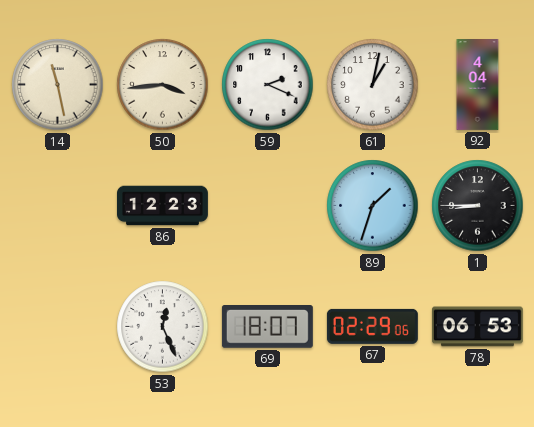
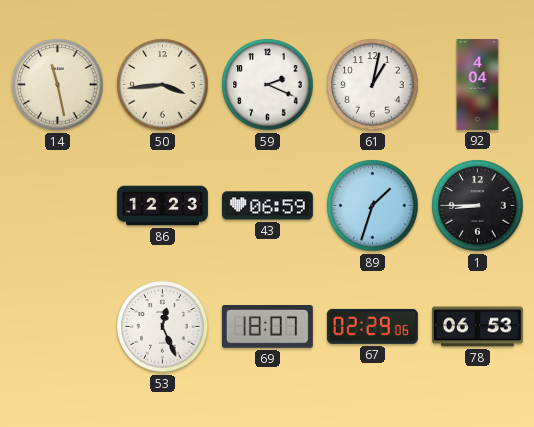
43: none -> 06:59 (268, 206)
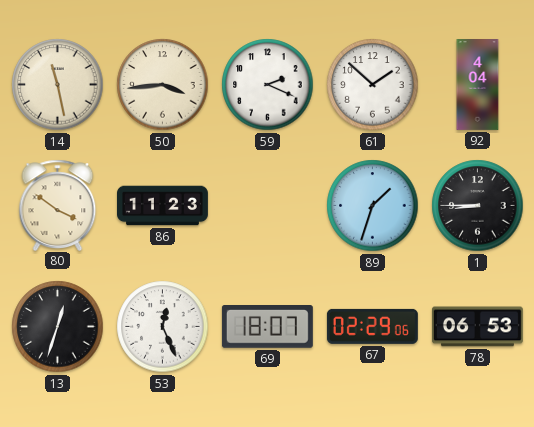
61: 1:02 -> 1:52 (373, 85)
80: none -> 3:51 (58, 205)
86: 12:23 -> 11:23 (163, 206)
43: 06:59 -> none (268, 206)
13: none -> 12:33 (58, 327)
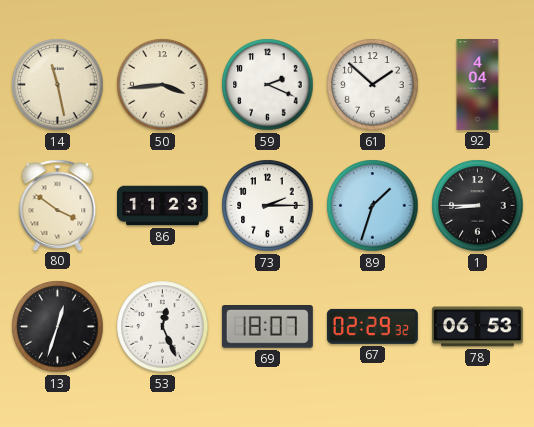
73: none -> 2:15 (268, 206)
67: 02:29:06 -> 02:29:32 (372, 326)
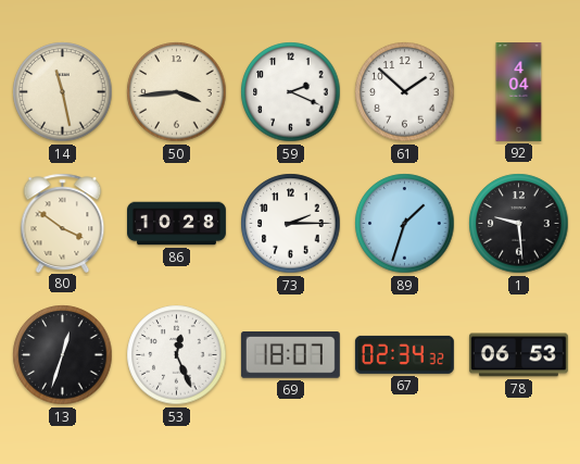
86: 11:23 -> 10:28 (177, 224)
1: 8:45 -> 9:29 (519, 224)
67: 02:29 -> 02:34 (404, 354)
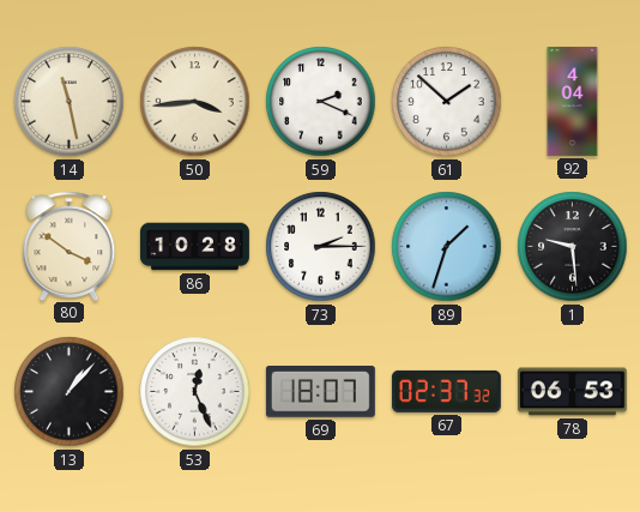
13: 12:33 -> 1:07 (70, 392)
67: 02:34 -> 02:37 (446, 391)
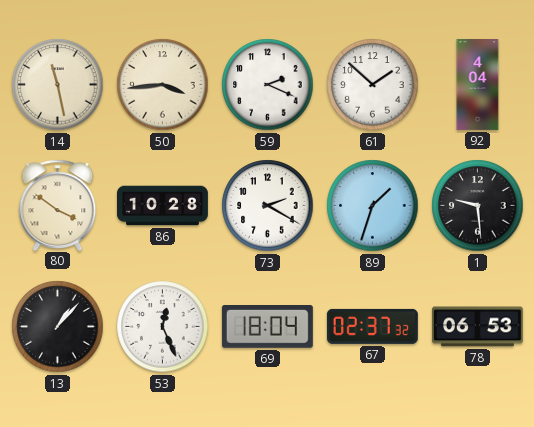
73: 2:15 -> 2:20 (268, 206)
69: 18:07 -> 18:04 (267, 327)
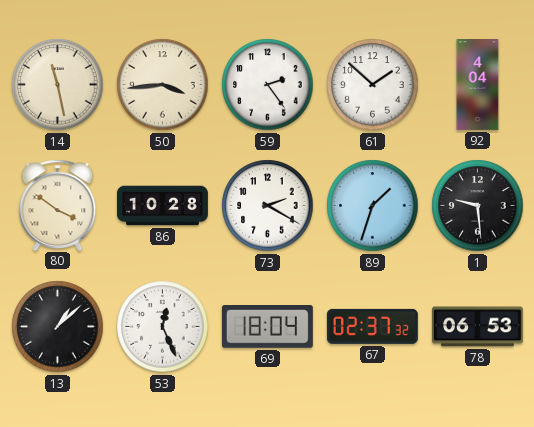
59: 2:19 -> 2:24 (268, 85)
13: 1:07 -> 1:08 (58, 327)
